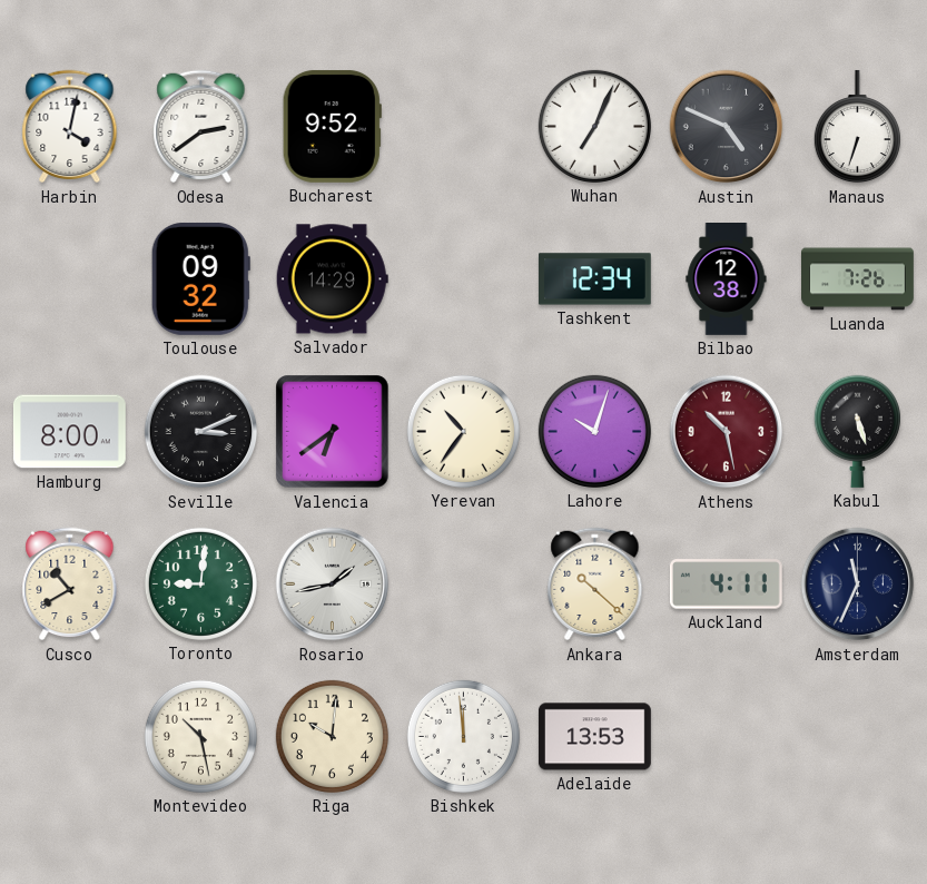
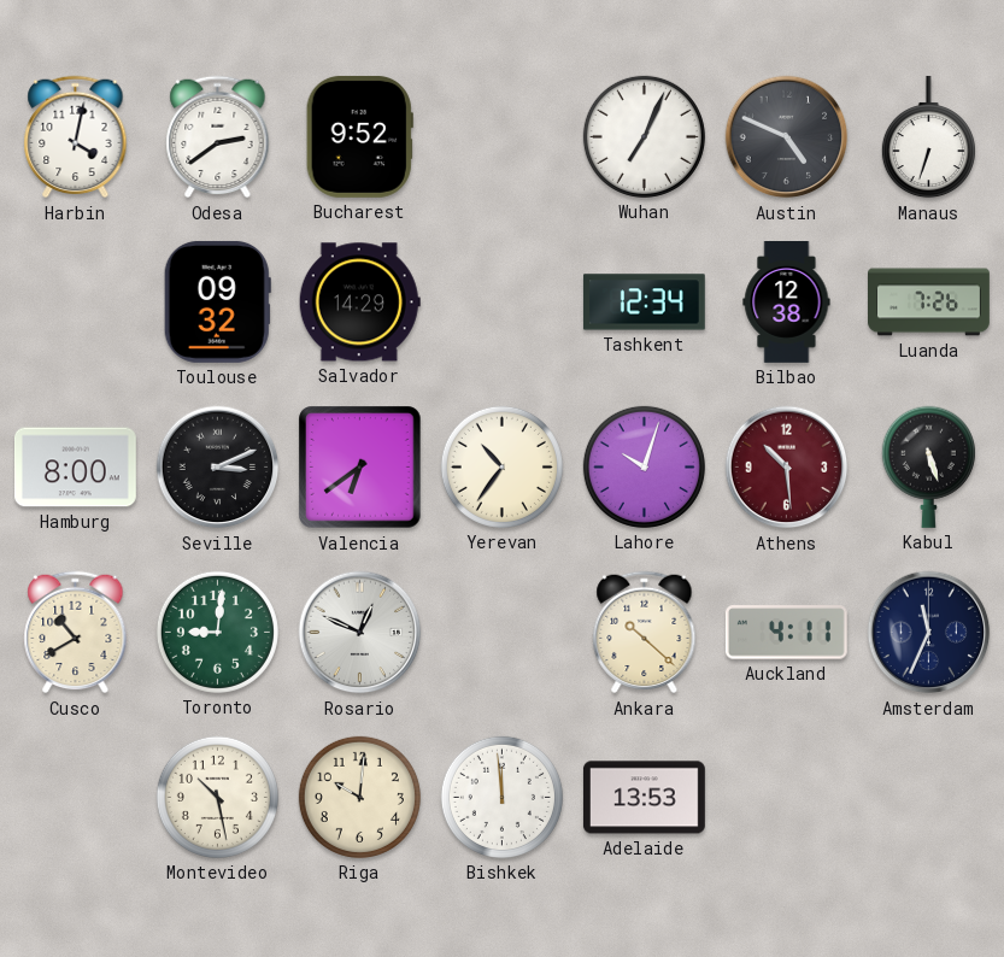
Athens: 10:28 -> 10:29 (787, 468)
Rosario: 1:43 -> 12:49 (360, 633)
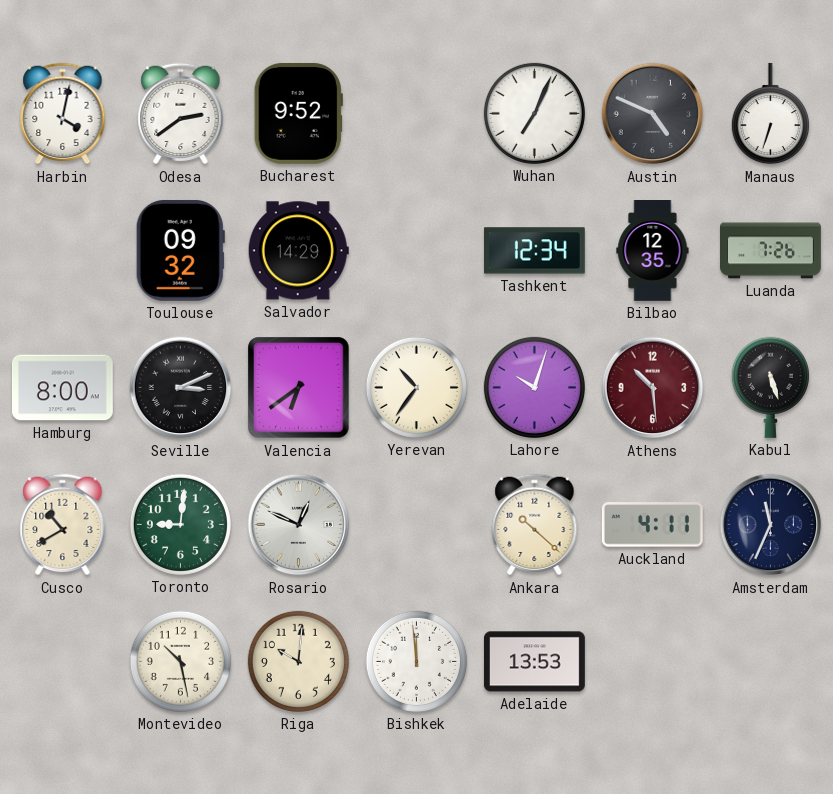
Bilbao: 12:38 -> 12:35 (653, 251)
